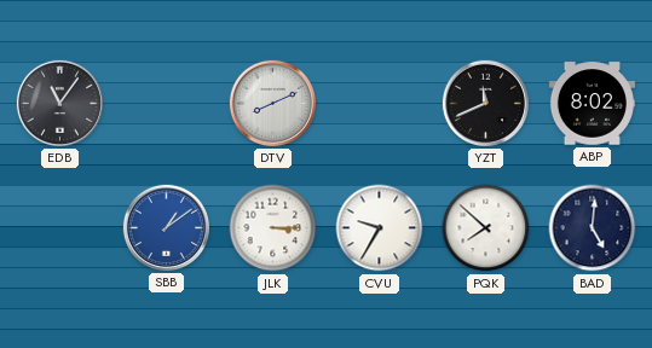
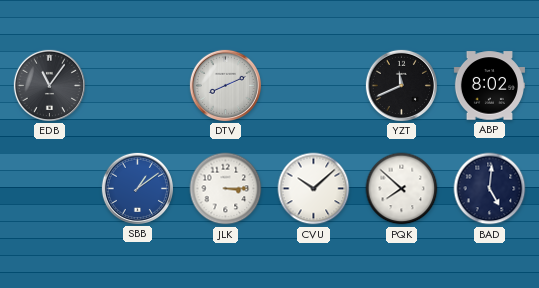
CVU: 9:35 -> 10:08 (314, 189)
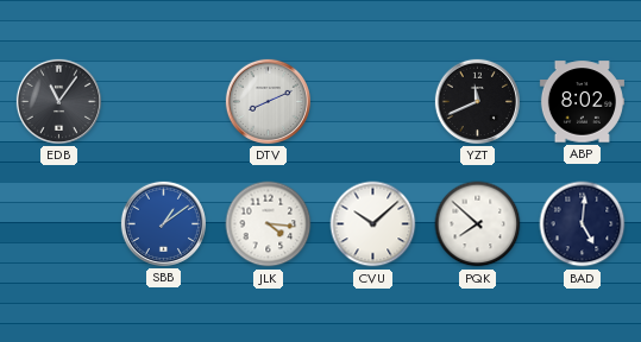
JLK: 3:15 -> 4:16 (269, 224)
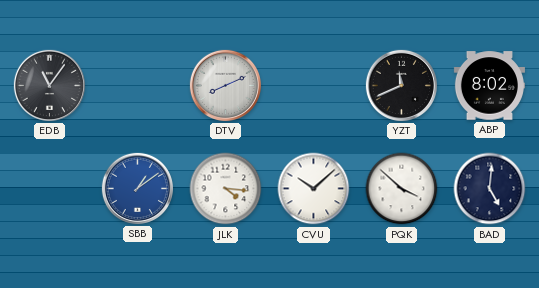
PQK: 7:52 -> 3:52 (402, 189)
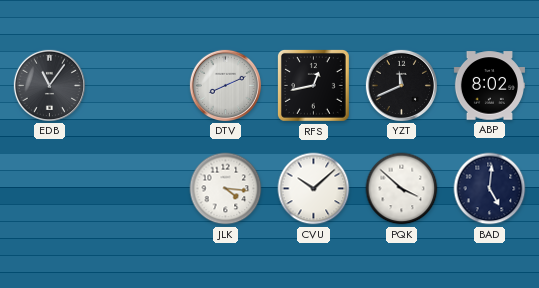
RFS: none -> 12:43 (314, 86)
SBB: 1:09 -> none (137, 188)
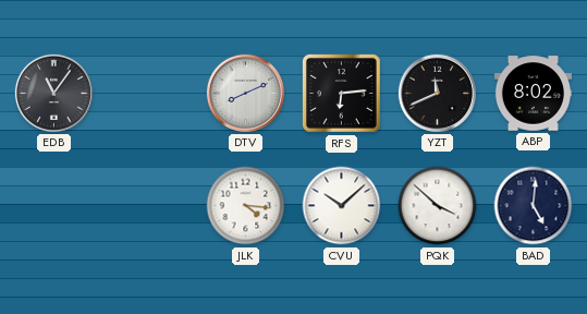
RFS: 12:43 -> 6:14 (342, 94)
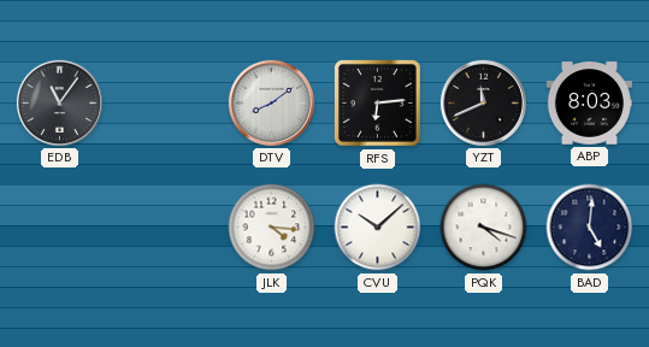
DTV: 8:11 -> 8:09 (271, 102)
ABP: 8:02 -> 8:03 (589, 104)
PQK: 3:52 -> 4:18 (484, 228)
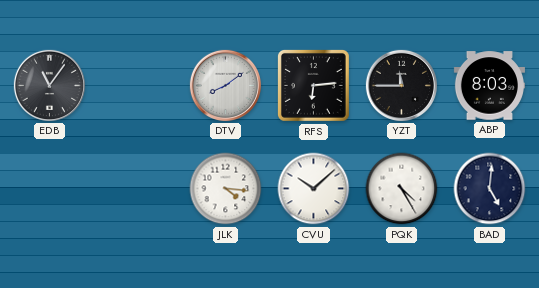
YZT: 11:41 -> 11:45 (401, 85)
PQK: 4:18 -> 4:25 (402, 189)
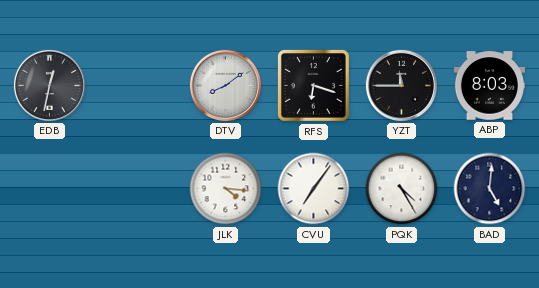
EDB: 11:06 -> 12:32 (49, 85)
RFS: 6:14 -> 6:18 (314, 86)
CVU: 10:08 -> 7:06 (314, 189)
